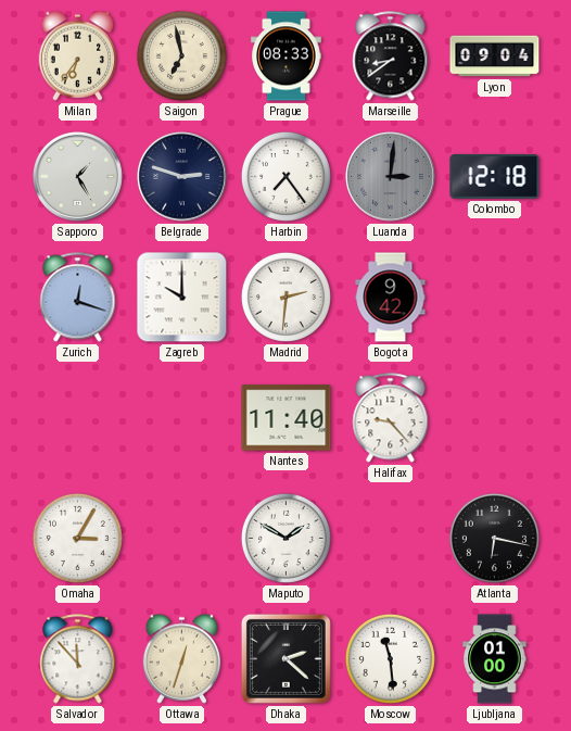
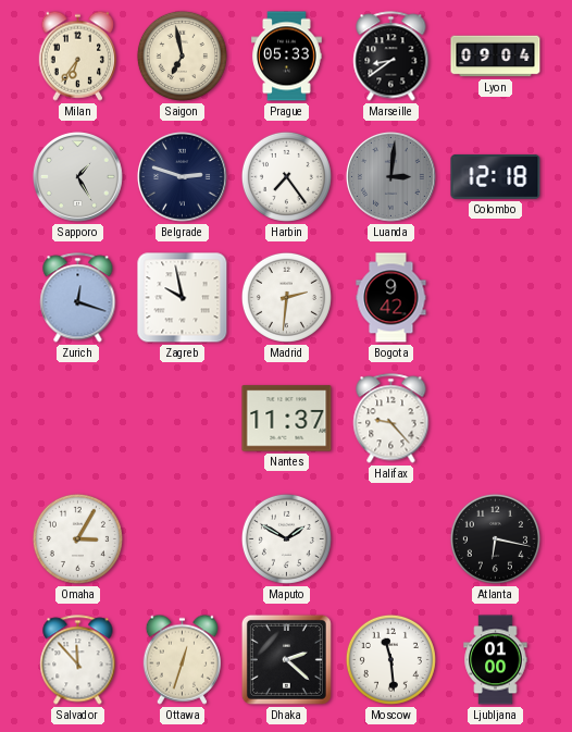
Prague: 08:33 -> 05:33 (287, 57)
Zagreb: 10:00 -> 9:58 (183, 298)
Nantes: 11:40 -> 11:37 (287, 419)
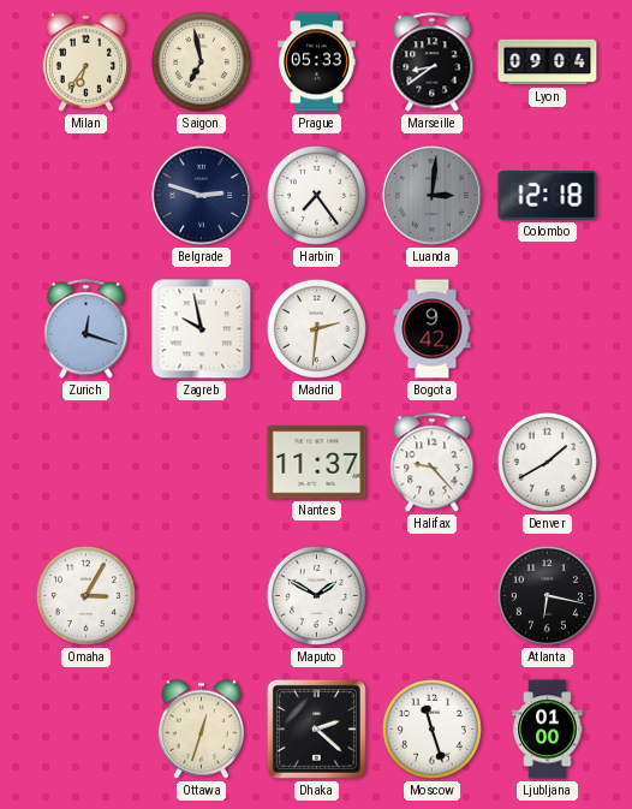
Sapporo: 1:25 -> none (77, 176)
Denver: none -> 1:40 (547, 462)
Salvador: 11:53 -> none (78, 660)
Moscow: 11:29 -> 11:27 (431, 728)
